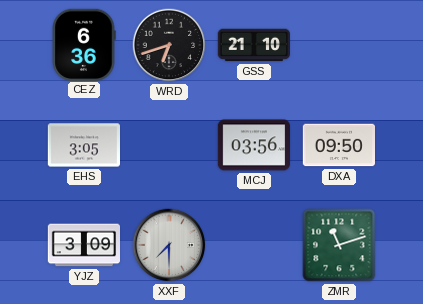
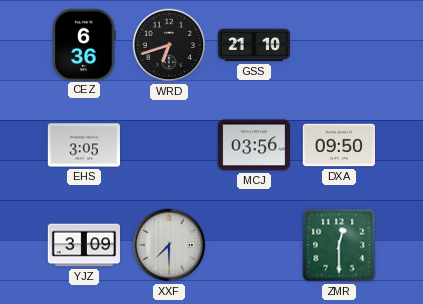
ZMR: 11:12 -> 12:30 (339, 245)
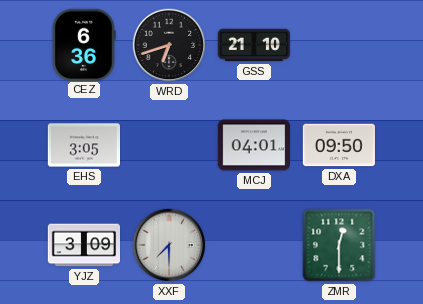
MCJ: 03:56 -> 04:01 (253, 145)
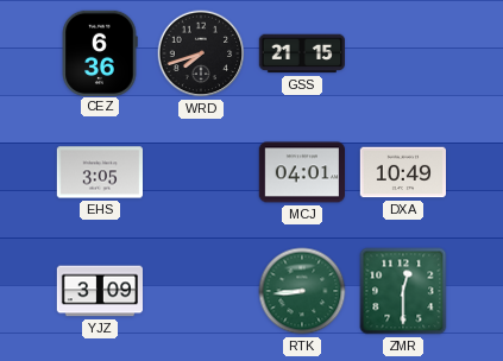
WRD: 6:42 -> 7:42 (201, 53)
GSS: 21:10 -> 21:15 (301, 53)
DXA: 09:50 -> 10:49 (402, 172)
XXF: 7:30 -> none (169, 245)
RTK: none -> 8:44 (302, 291)
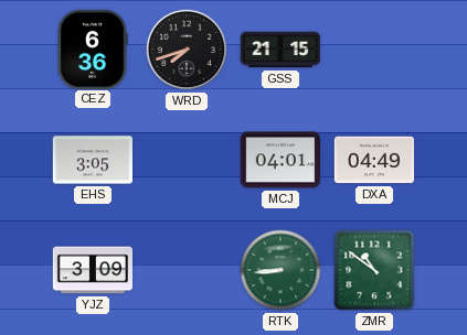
DXA: 10:49 -> 04:49 (373, 160)
ZMR: 12:30 -> 10:51 (374, 270)
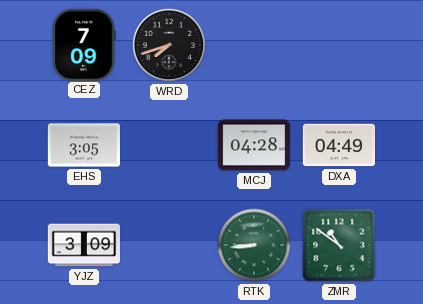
CEZ: 6:36 -> 7:09 (84, 44)
GSS: 21:15 -> none (279, 50)
MCJ: 04:01 -> 04:28 (253, 145)
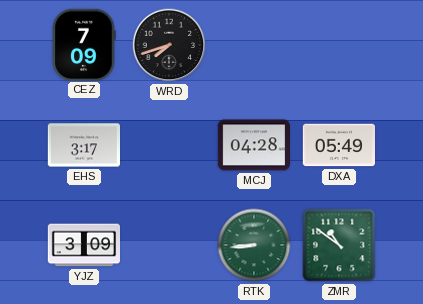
EHS: 3:05 -> 3:17 (83, 145)
DXA: 04:49 -> 05:49 (338, 145)
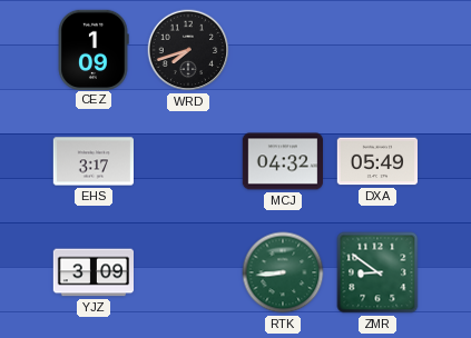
CEZ: 7:09 -> 1:09 (94, 49)
MCJ: 04:28 -> 04:32 (282, 161)
ZMR: 10:51 -> 8:51 (377, 272)
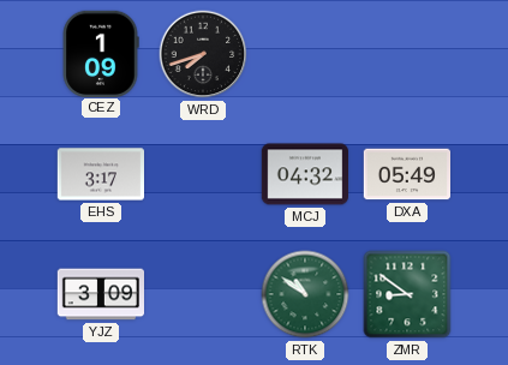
RTK: 8:44 -> 10:51 (305, 294)
